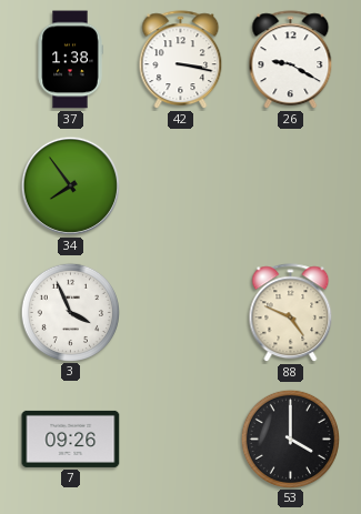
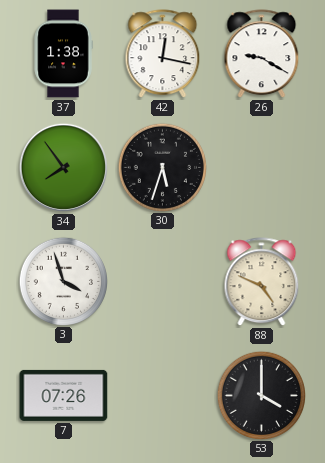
42: 3:17 -> 12:17 (163, 54)
30: none -> 5:33 (162, 167)
3: 3:56 -> 3:57 (63, 281)
7: 09:26 -> 07:26 (64, 395)
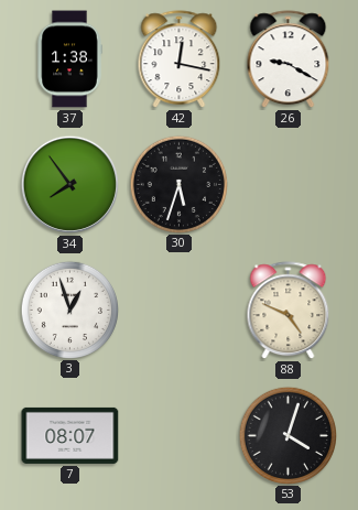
3: 3:57 -> 12:57 (69, 310)
7: 07:26 -> 08:07 (70, 435)
53: 4:00 -> 4:03 (288, 435)
